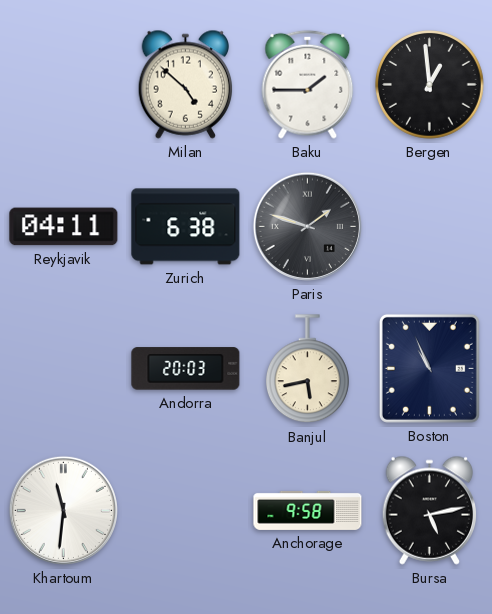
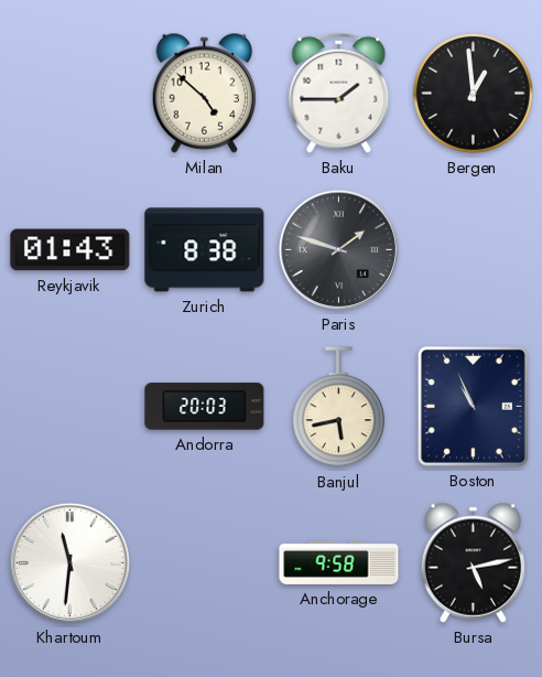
Reykjavik: 04:11 -> 01:43 (71, 250)
Zurich: 6:38 -> 8:38 (205, 250)
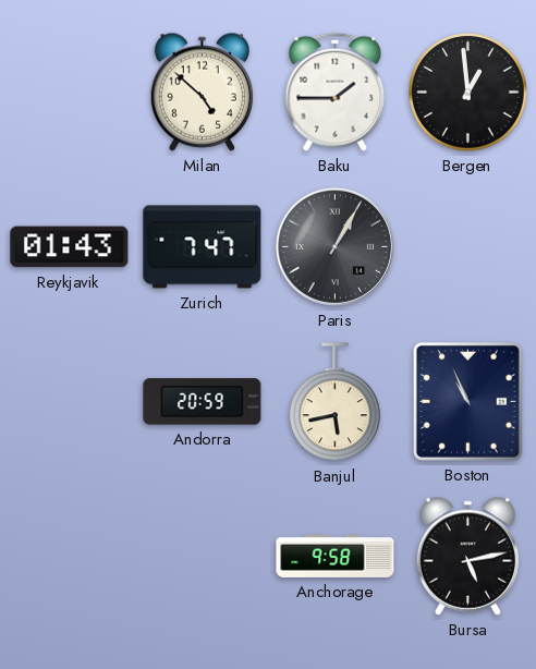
Zurich: 8:38 -> 7:47 (203, 247)
Paris: 1:48 -> 1:05 (334, 246)
Andorra: 20:03 -> 20:59 (203, 402)
Khartoum: 11:31 -> none (69, 562)
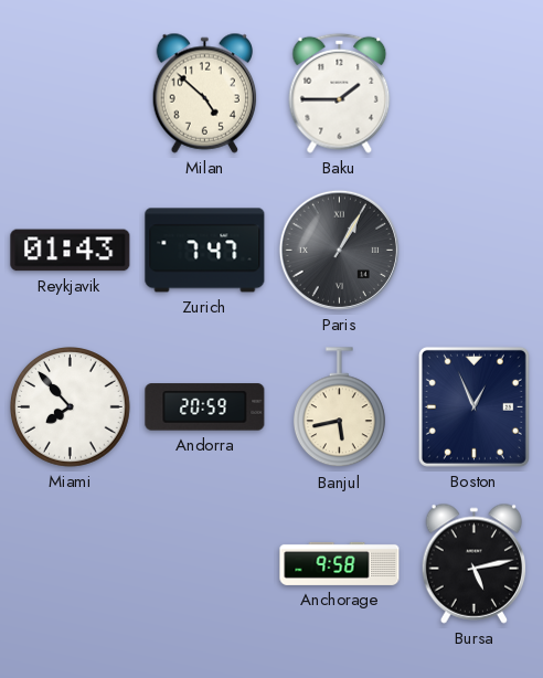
Bergen: 12:59 -> none (468, 93)
Miami: none -> 7:53 (71, 407)
Boston: 10:56 -> 12:56 (473, 406)
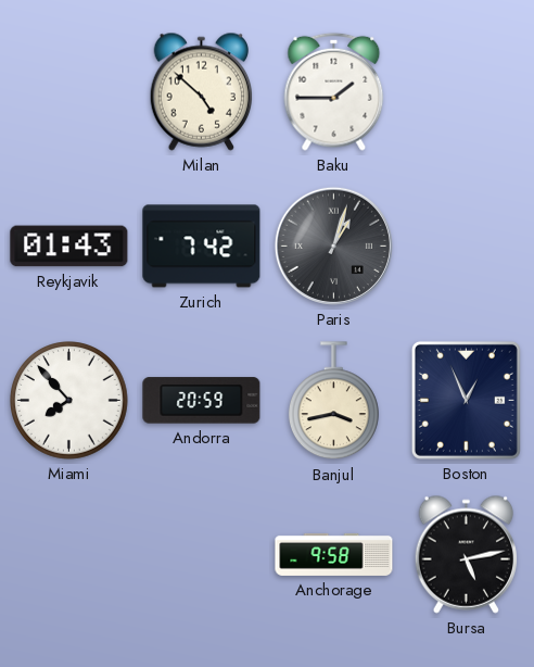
Zurich: 7:47 -> 7:42 (202, 247)
Paris: 1:05 -> 1:03 (333, 246)
Banjul: 5:43 -> 3:43 (333, 401)
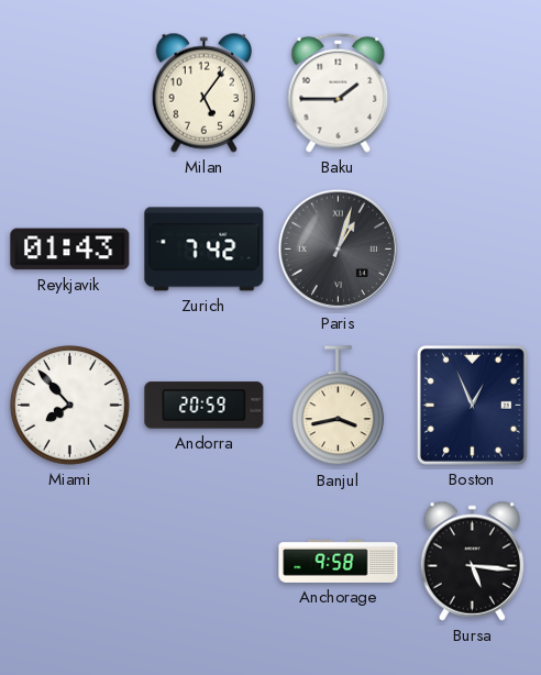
Milan: 4:52 -> 5:06 (205, 92)
Bursa: 5:13 -> 5:16 (473, 561)
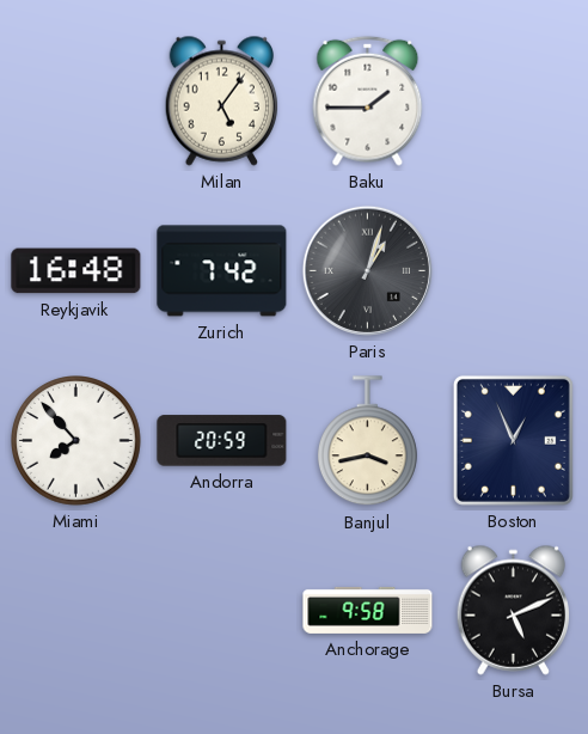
Reykjavik: 01:43 -> 16:48 (76, 271)
Bursa: 5:16 -> 5:11 (514, 610)
